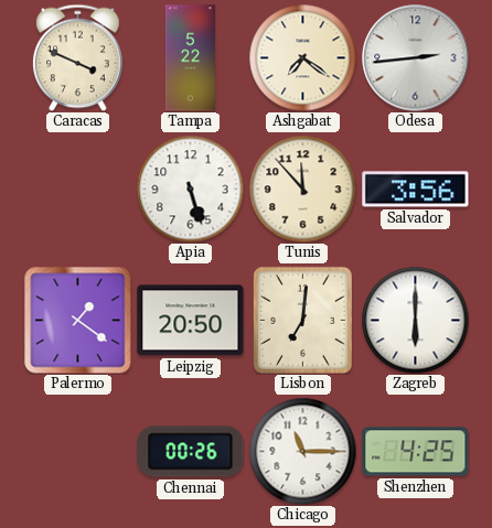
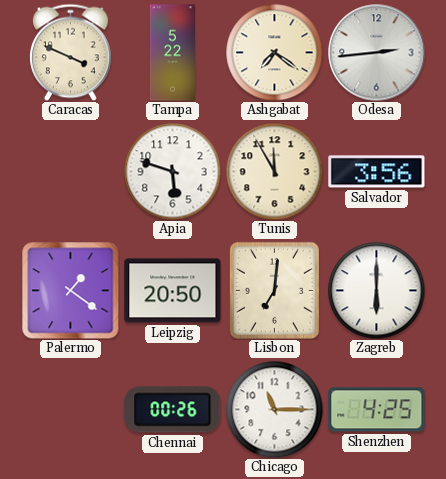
Apia: 5:27 -> 5:48 (172, 171)
Tunis: 11:53 -> 11:55 (274, 171)
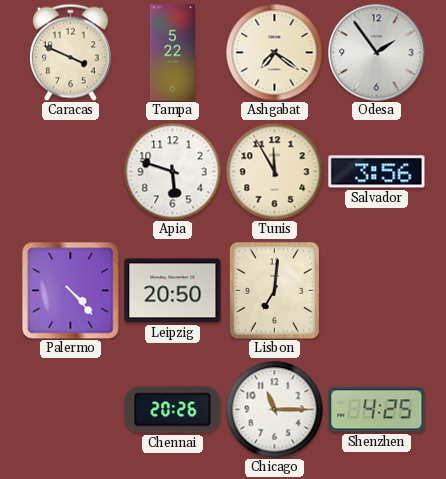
Odesa: 2:44 -> 1:54 (377, 53)
Palermo: 1:21 -> 4:23 (71, 291)
Zagreb: 6:00 -> none (376, 290)
Chennai: 00:26 -> 20:26 (173, 410)
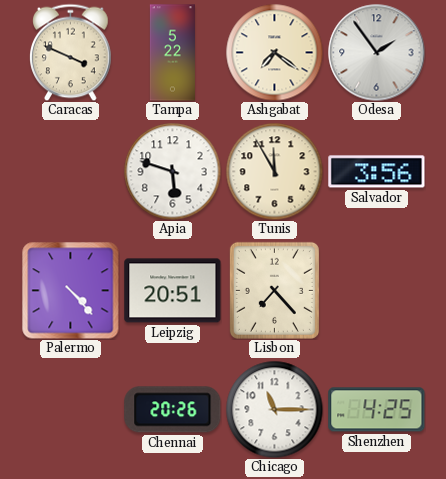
Leipzig: 20:50 -> 20:51 (173, 291)
Lisbon: 7:01 -> 7:23 (274, 290)
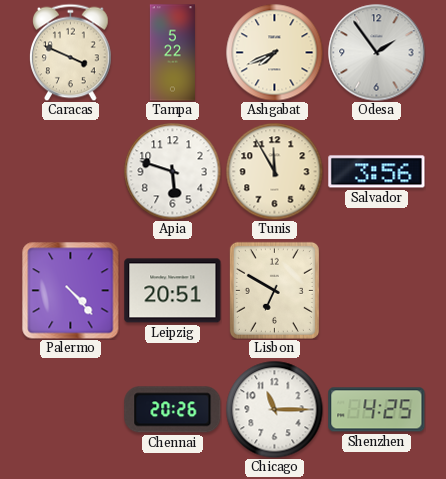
Ashgabat: 7:21 -> 7:41 (274, 52)
Lisbon: 7:23 -> 6:50 (274, 290)
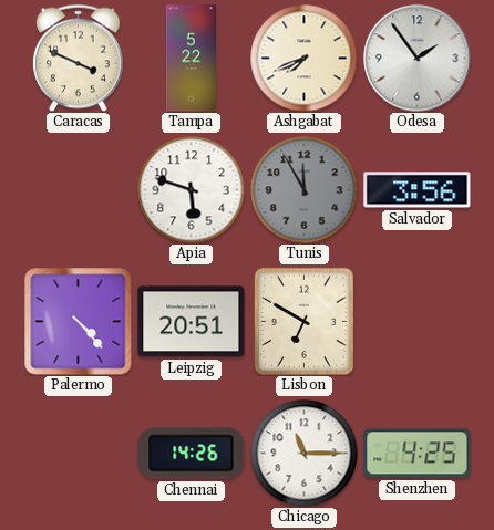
Tunis dial: cream -> grey (303, 189)
Chennai: 20:26 -> 14:26 (192, 454)
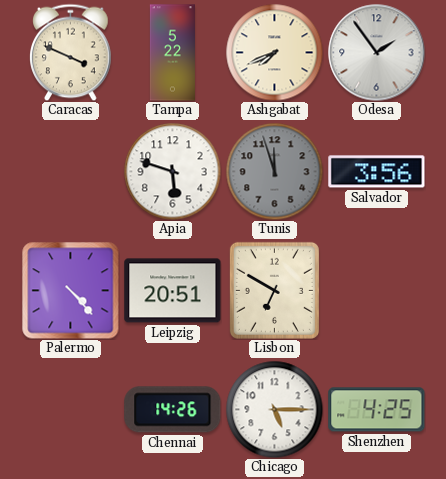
Tunis: 11:55 -> 11:57 (274, 171)
Chicago: 11:15 -> 5:15 (274, 409)
